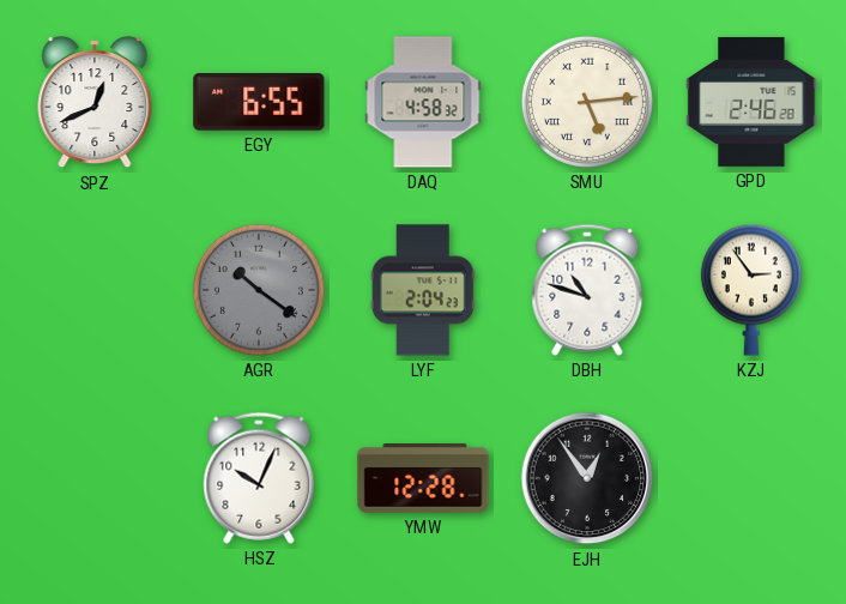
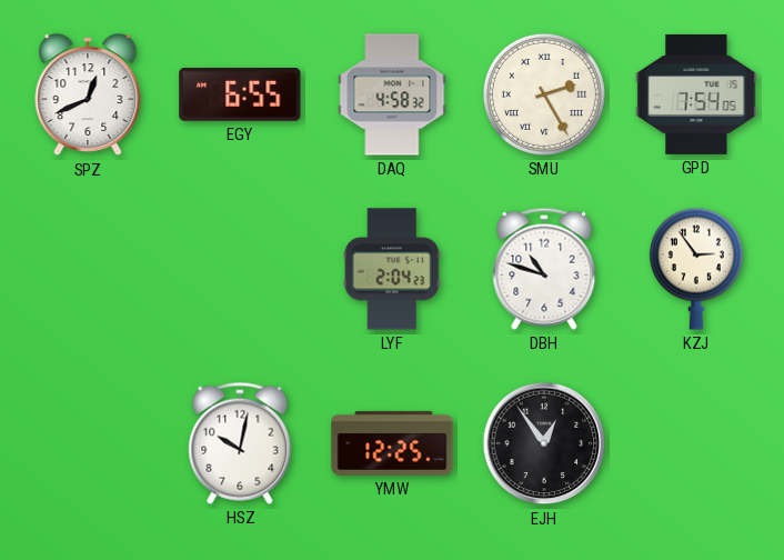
SMU: 5:14 -> 2:25 (544, 94)
GPD: 2:46 -> 7:54 (696, 94)
AGR: 10:21 -> none (259, 290)
HSZ: 10:04 -> 10:02 (240, 443)
YMW: 12:28 -> 12:25 (392, 443)
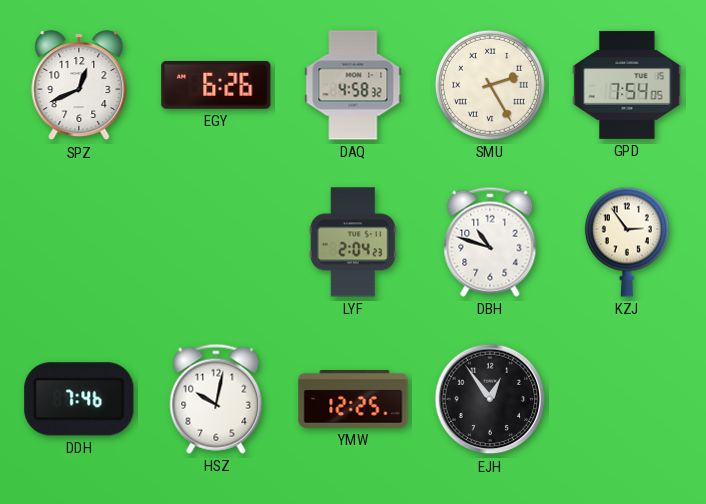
EGY: 6:55 -> 6:26 (216, 85)
DDH: none -> 7:46 (79, 399)
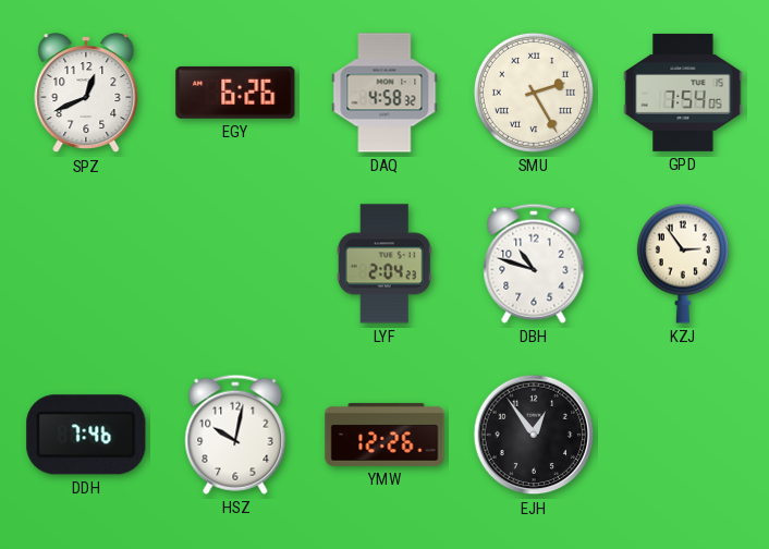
YMW: 12:25 -> 12:26 (384, 435)
